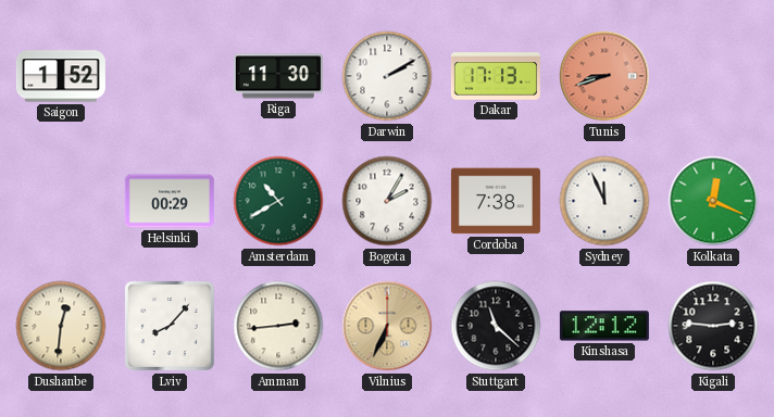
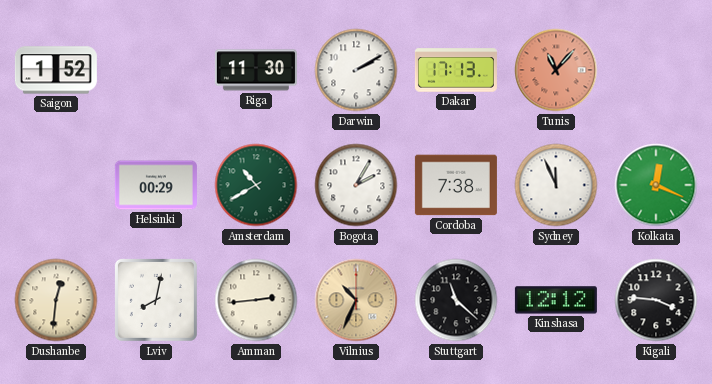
Tunis: 8:42 -> 11:07 (556, 70)
Lviv: 8:07 -> 8:02 (156, 300)
Vilnius: 6:34 -> 10:34 (356, 300)
Kigali: 2:46 -> 3:46 (656, 300)
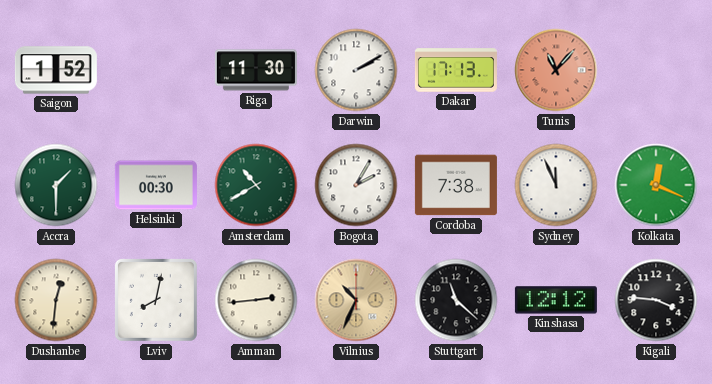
Accra: none -> 1:30 (56, 185)
Helsinki: 00:29 -> 00:30 (156, 185)
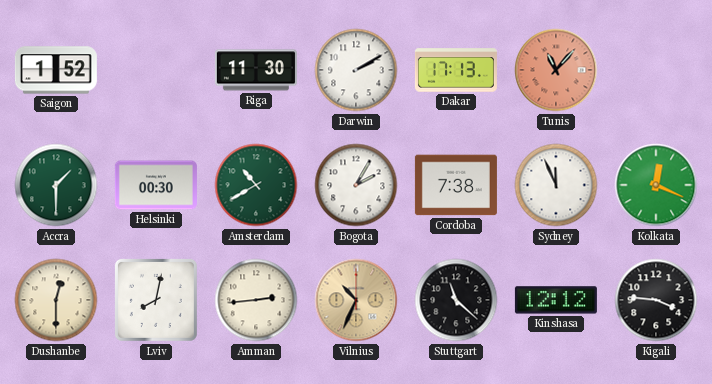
Dushanbe: 12:31 -> 12:30 (56, 300)
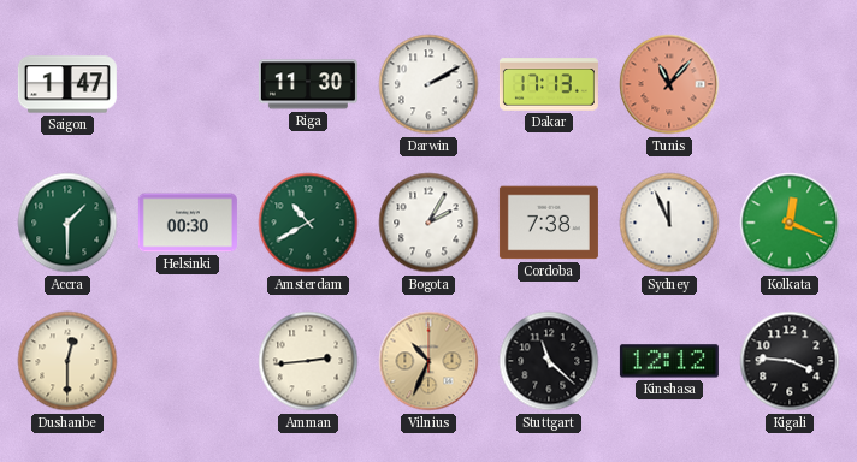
Saigon: 1:52 -> 1:47 (67, 84)
Lviv: 8:02 -> none (156, 300)
